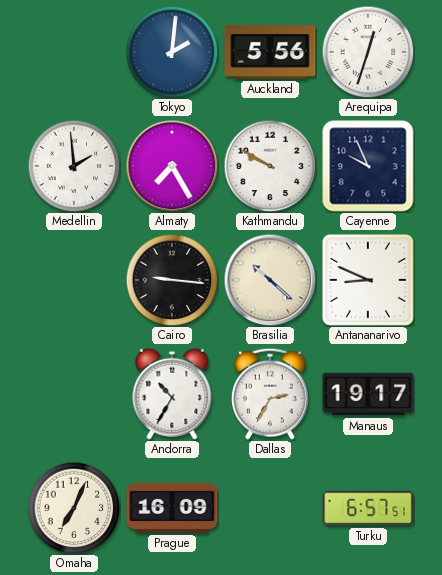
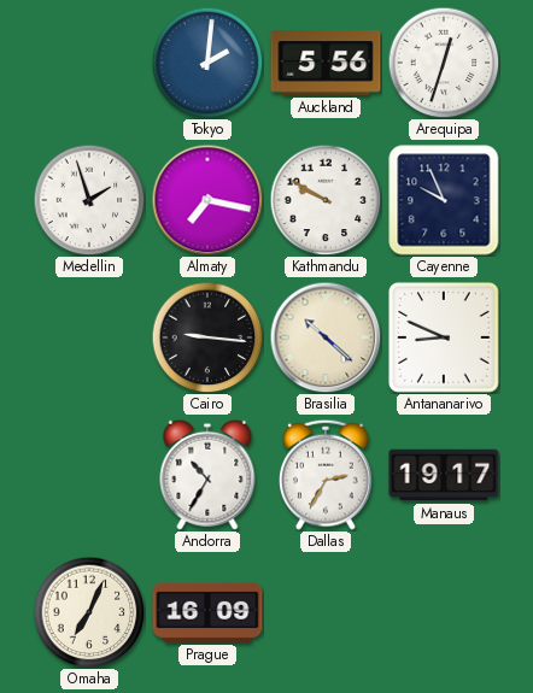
Medellin: 1:59 -> 1:57 (89, 200)
Almaty: 7:25 -> 7:17 (207, 200)
Turku: 6:57 -> none (368, 508)
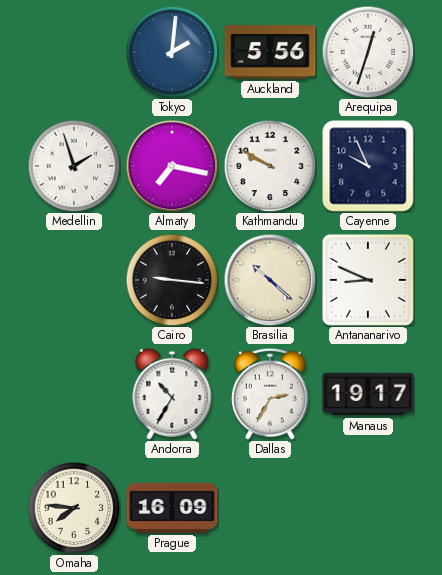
Omaha: 7:04 -> 7:46 (74, 508)
